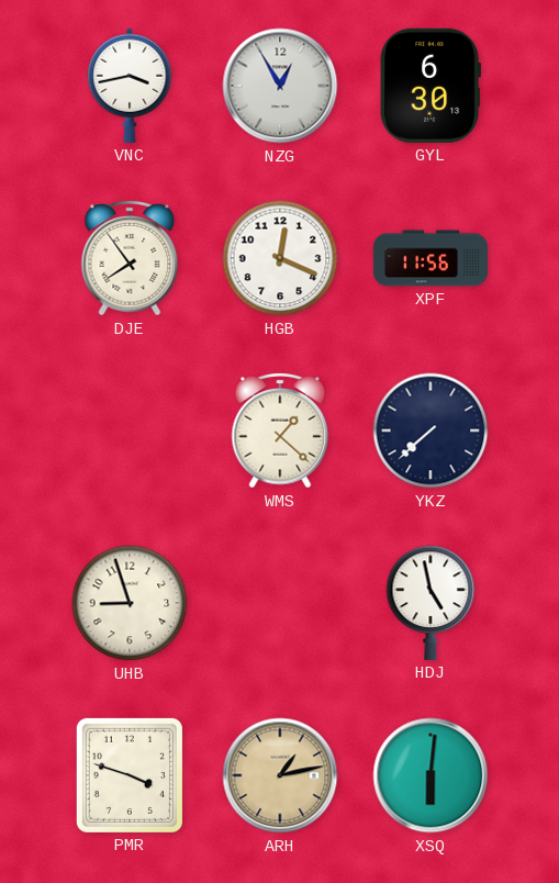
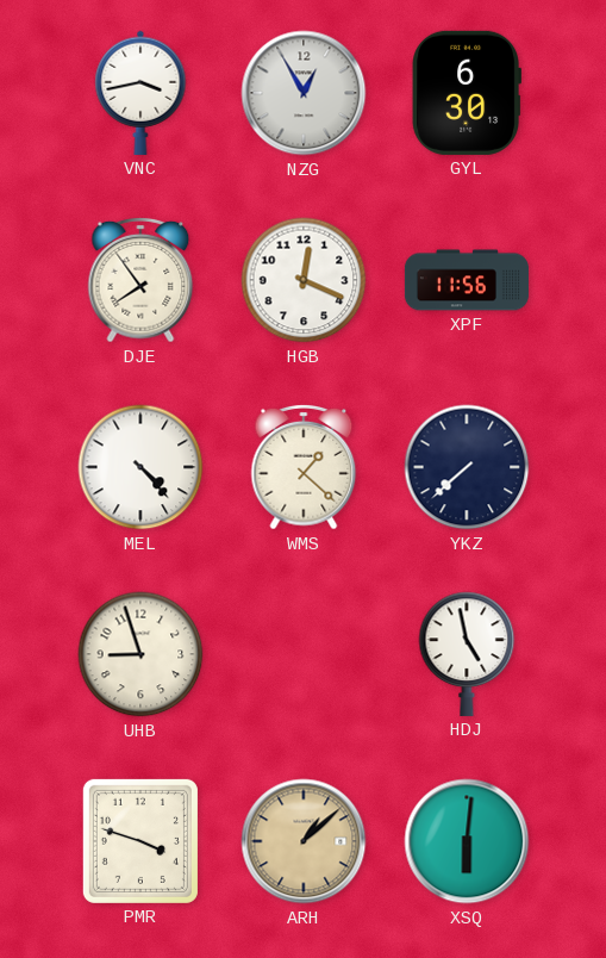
MEL: none -> 4:23 (140, 467)
ARH: 1:13 -> 1:08 (304, 841)
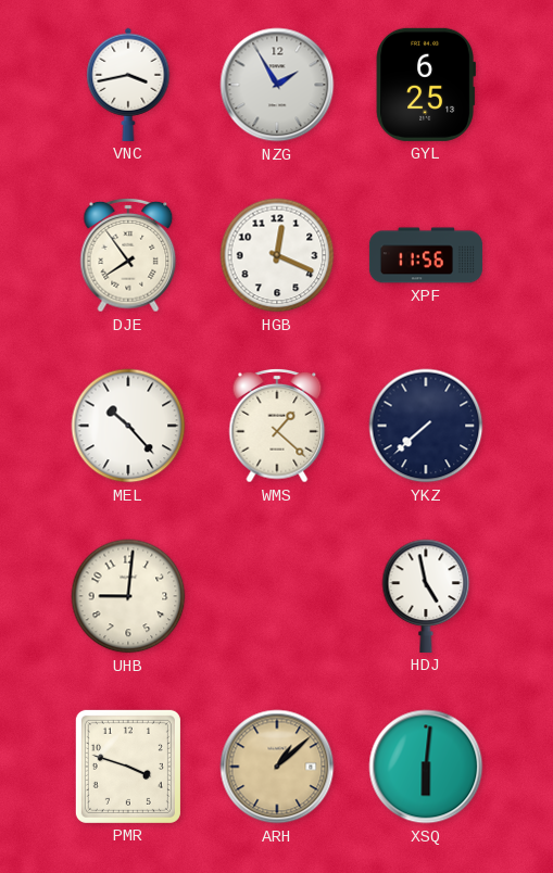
NZG: 12:55 -> 1:55 (277, 85)
GYL: 6:30 -> 6:25 (425, 85)
MEL: 4:23 -> 10:23 (128, 426)
UHB: 8:57 -> 9:01 (128, 596)
